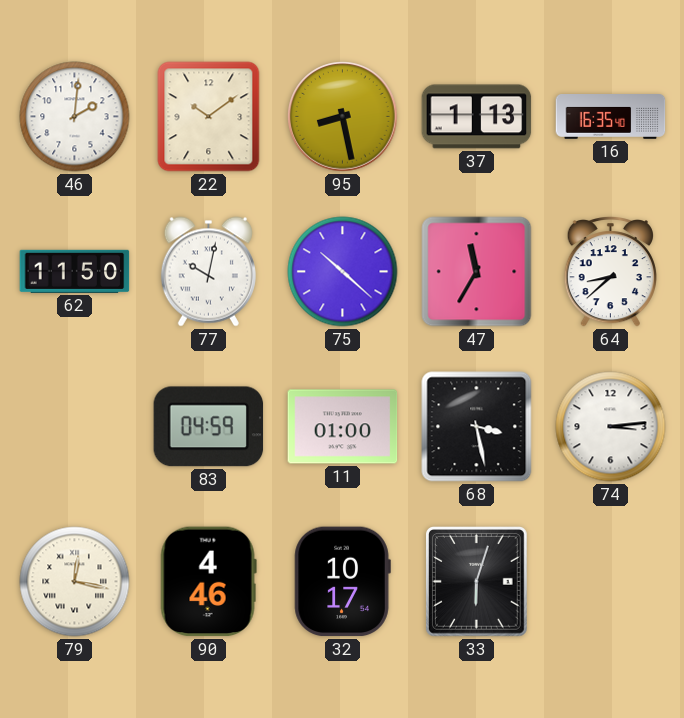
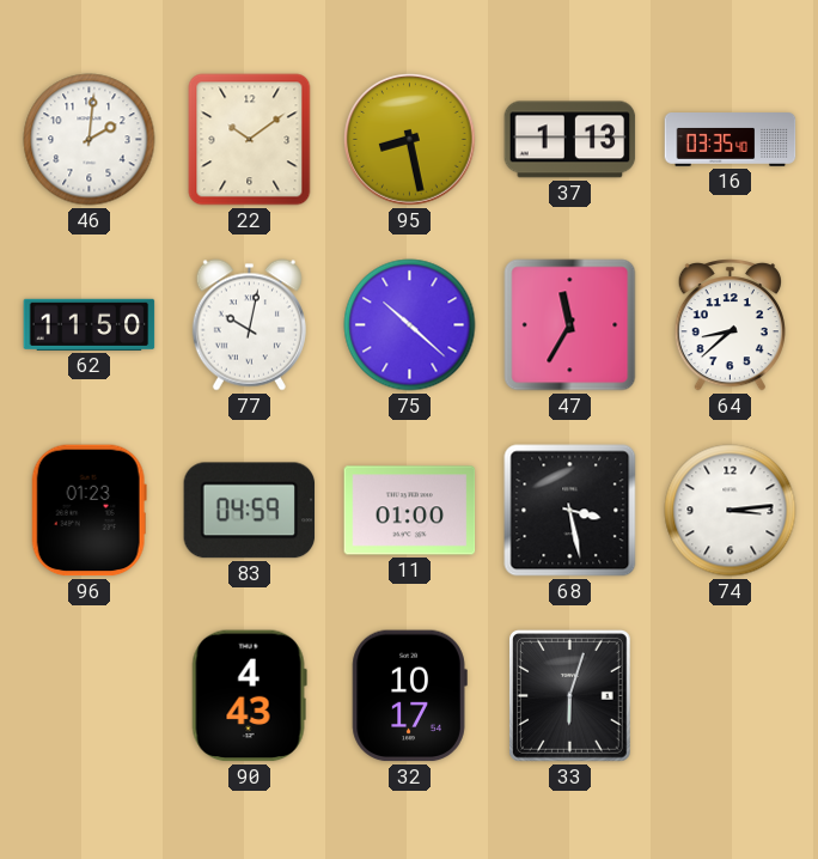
16: 16:35 -> 03:35 (731, 140)
96: none -> 01:23 (88, 511)
79: 12:17 -> none (75, 582)
90: 4:46 -> 4:43 (249, 696)
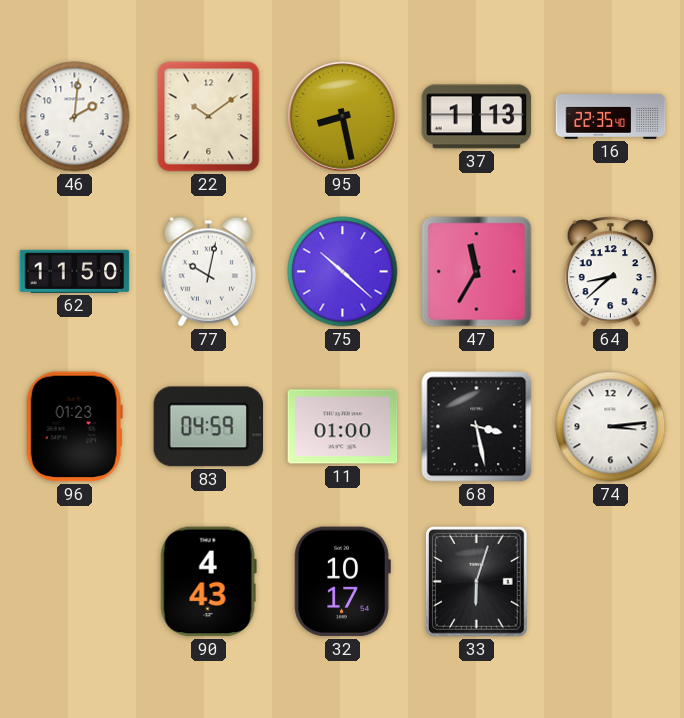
16: 03:35 -> 22:35 (611, 117)
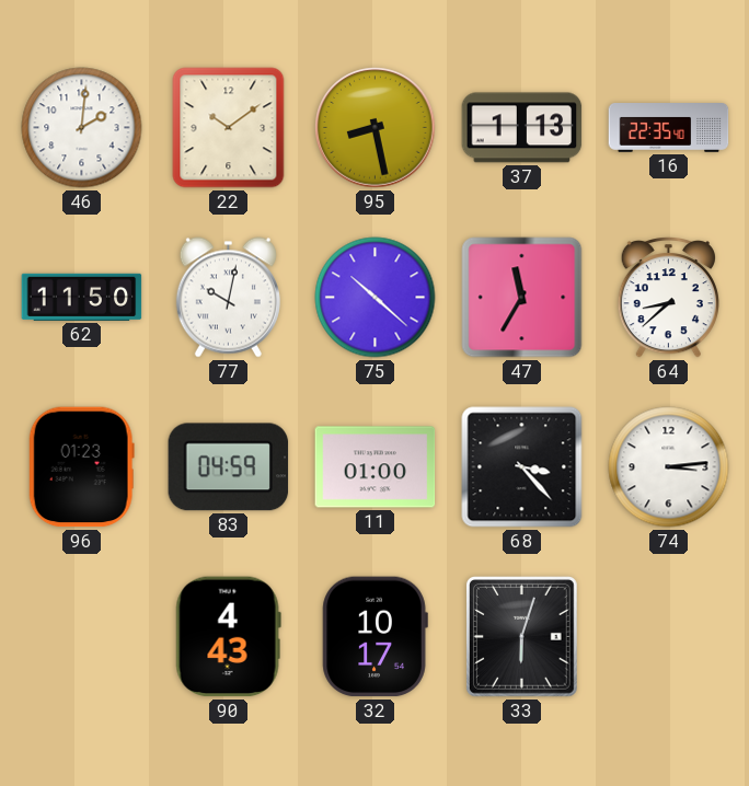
68: 3:28 -> 3:23 (522, 467)
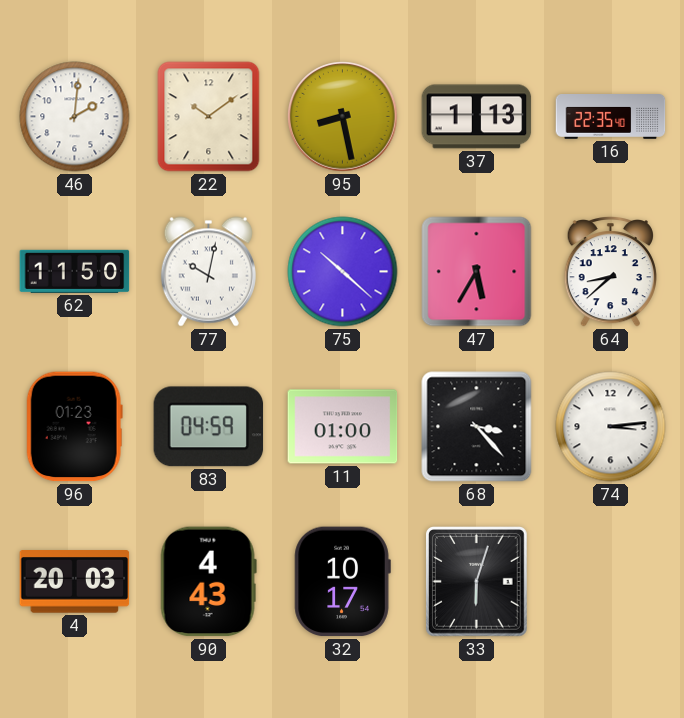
47: 11:35 -> 5:35 (477, 272)
4: none -> 20:03 (75, 582)
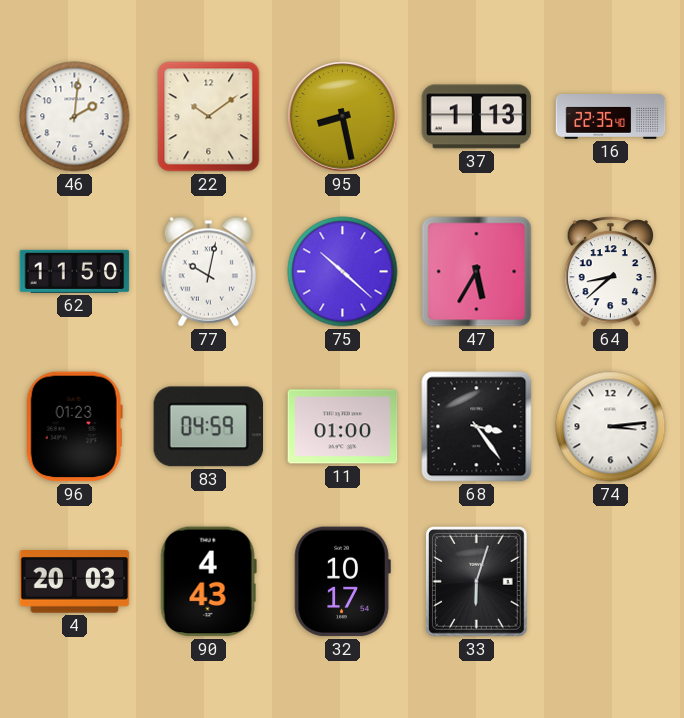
68: 3:23 -> 3:24 (477, 427)
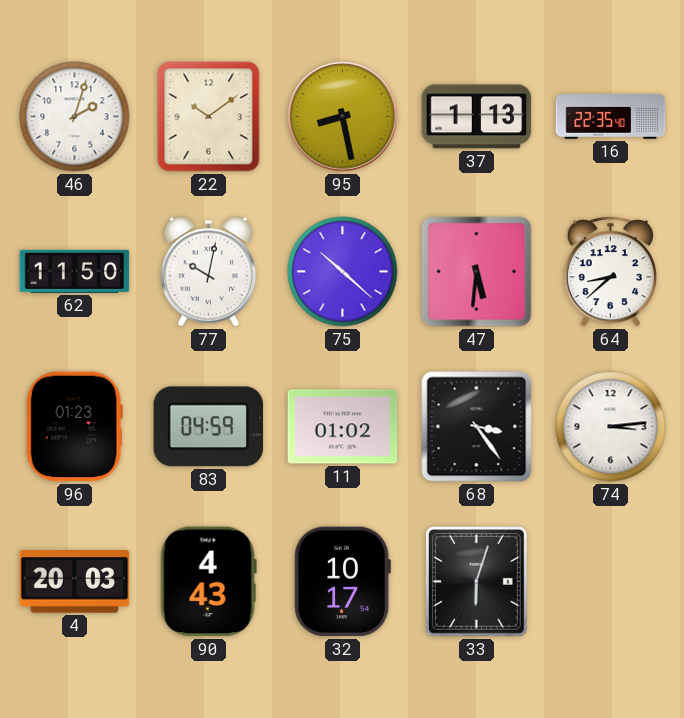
46: 2:01 -> 2:03 (75, 117)
47: 5:35 -> 5:31 (477, 272)
11: 01:00 -> 01:02 (343, 427)
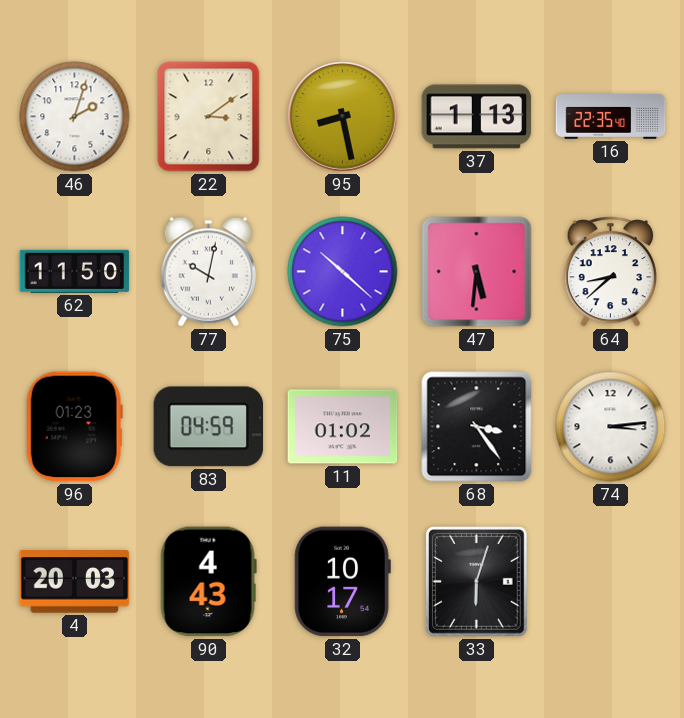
22: 10:09 -> 3:09 (209, 117)
